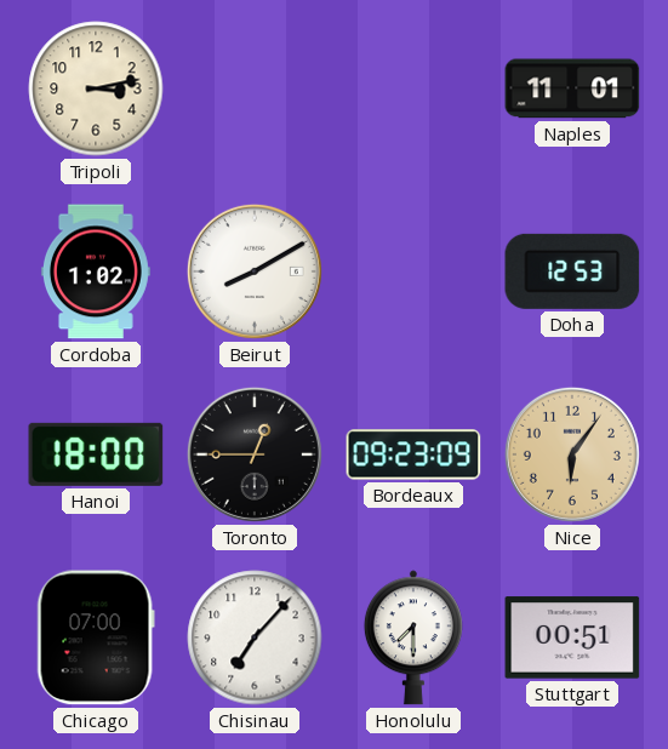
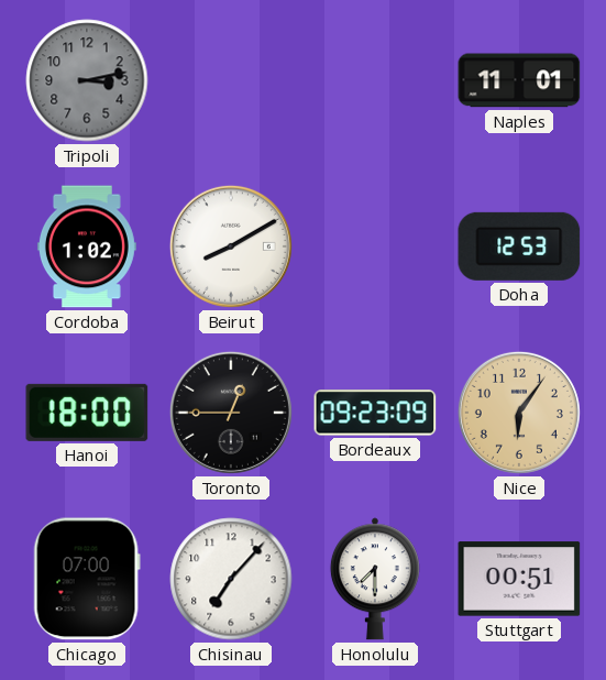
Tripoli dial: cream -> grey (87, 80)
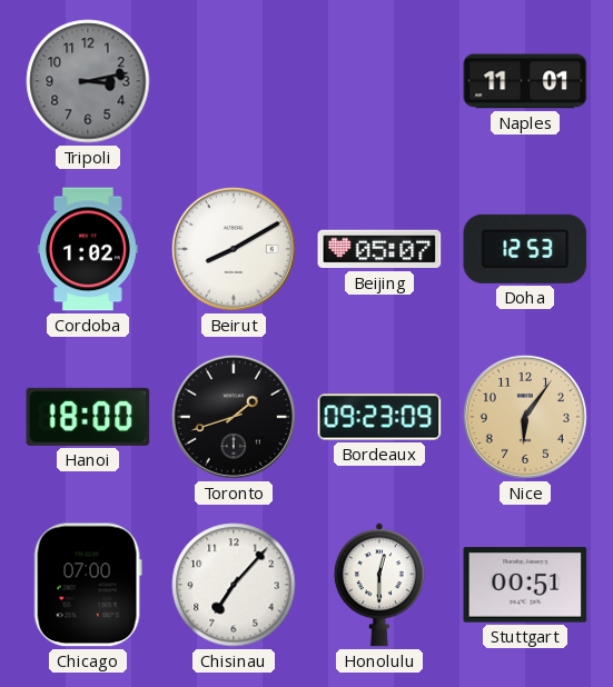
Beijing: none -> 05:07 (379, 249)
Toronto: 12:45 -> 1:42 (234, 417)
Honolulu: 7:30 -> 12:30 (379, 585)
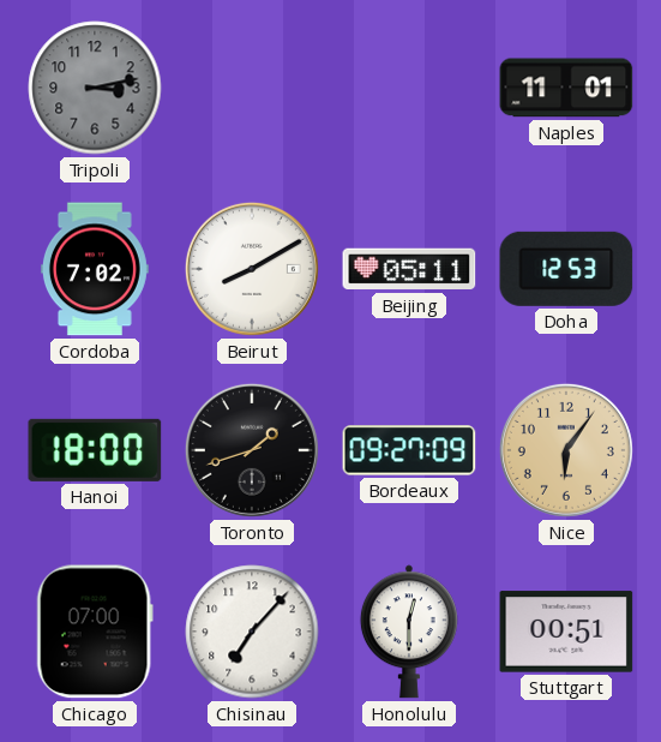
Cordoba: 1:02 -> 7:02 (95, 269)
Beijing: 05:07 -> 05:11 (409, 269)
Bordeaux: 09:23 -> 09:27 (409, 450)
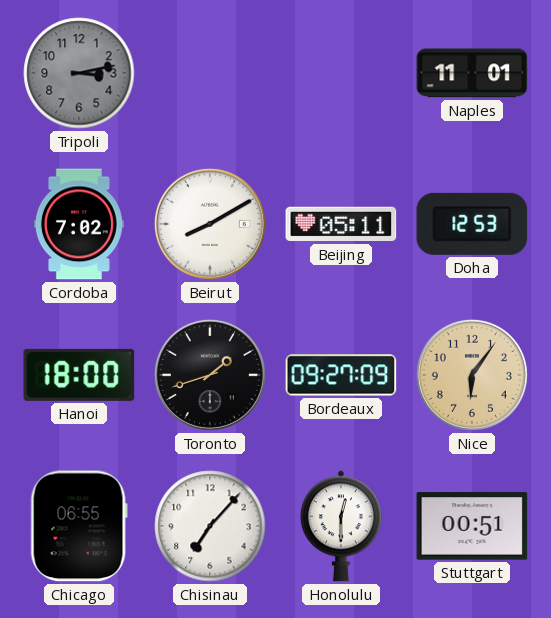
Chicago: 07:00 -> 06:55 (79, 526)
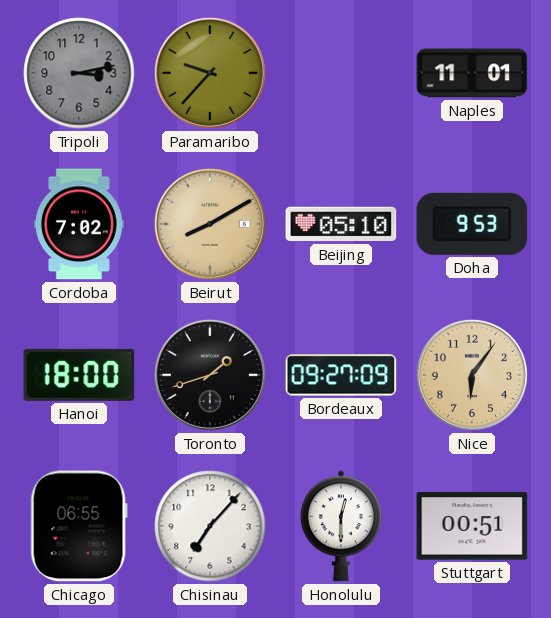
Paramaribo: none -> 9:37 (210, 73)
Beirut dial: white -> champagne (210, 224)
Beijing: 05:11 -> 05:10 (341, 224)
Doha: 12:53 -> 9:53 (472, 224)
